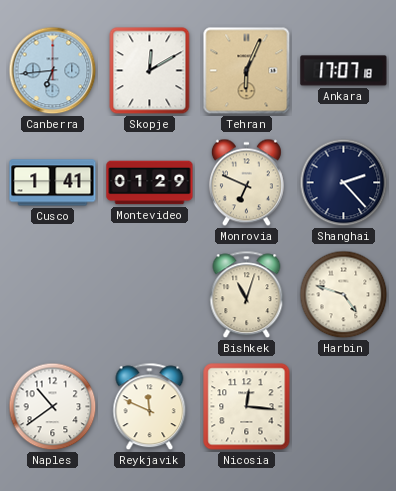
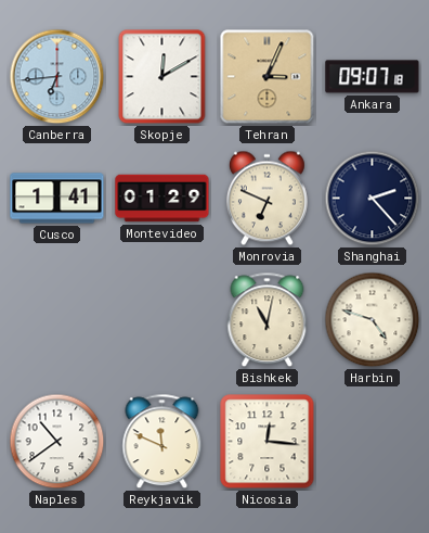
Tehran: 6:04 -> 3:04 (268, 77)
Ankara: 17:07 -> 09:07 (373, 77)
Bishkek: 11:03 -> 11:02 (268, 320)
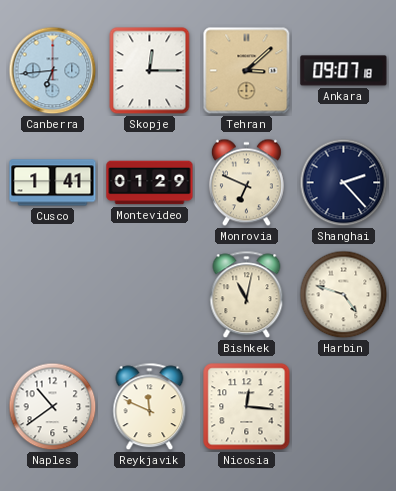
Skopje: 12:10 -> 12:15 (150, 71)
Tehran: 3:04 -> 3:08 (247, 71)
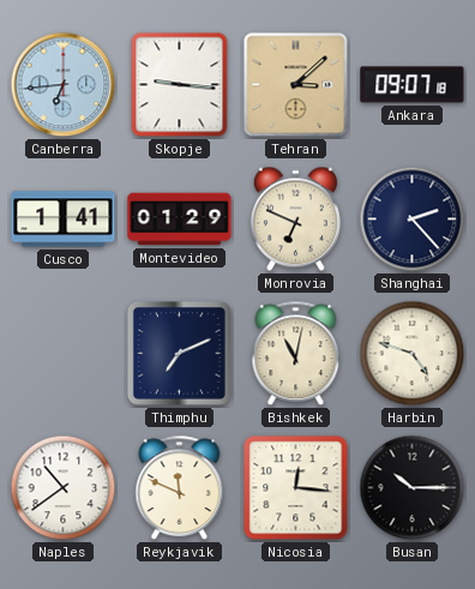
Skopje: 12:15 -> 9:16 (180, 85)
Thimphu: none -> 7:11 (179, 353)
Busan: none -> 10:15 (413, 488)
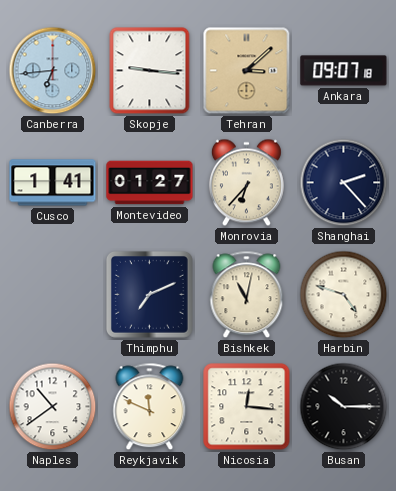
Montevideo: 01:29 -> 01:27 (150, 183)
Monrovia: 6:49 -> 6:37 (246, 183)
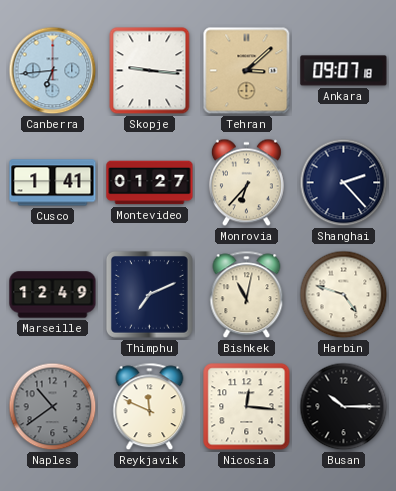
Marseille: none -> 12:49 (53, 295)
Naples dial: white -> grey (53, 407)
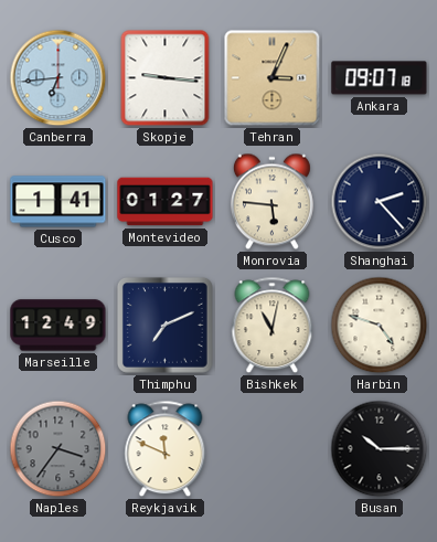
Tehran: 3:08 -> 3:04 (273, 78)
Monrovia: 6:37 -> 5:46 (271, 202)
Naples: 10:39 -> 3:36 (58, 449)
Nicosia: 12:16 -> none (247, 407)
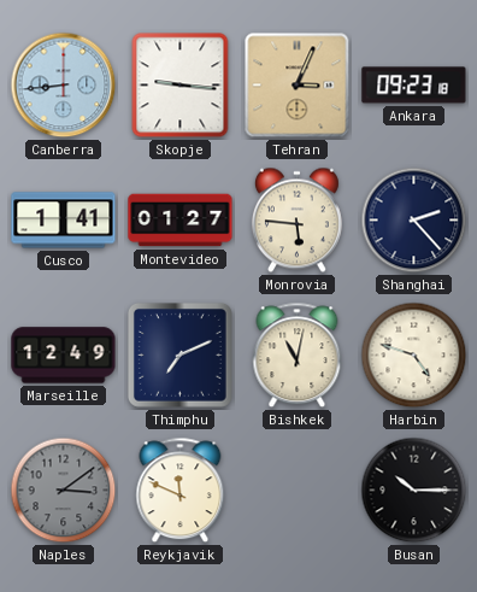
Canberra: 6:44 -> 8:44 (64, 86)
Ankara: 09:07 -> 09:23 (414, 86)
Naples: 3:36 -> 3:09 (64, 491)
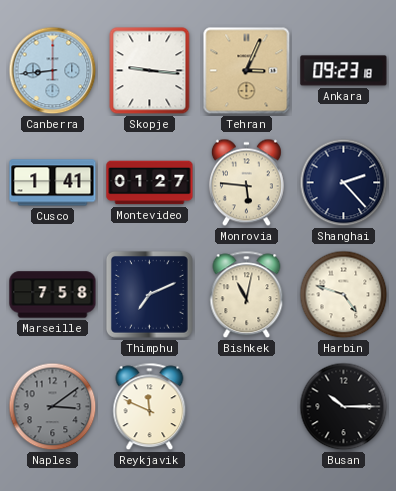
Marseille: 12:49 -> 7:58 (53, 295)
